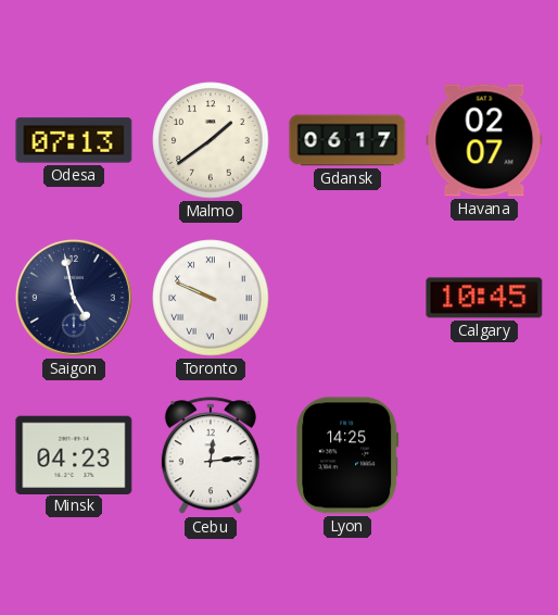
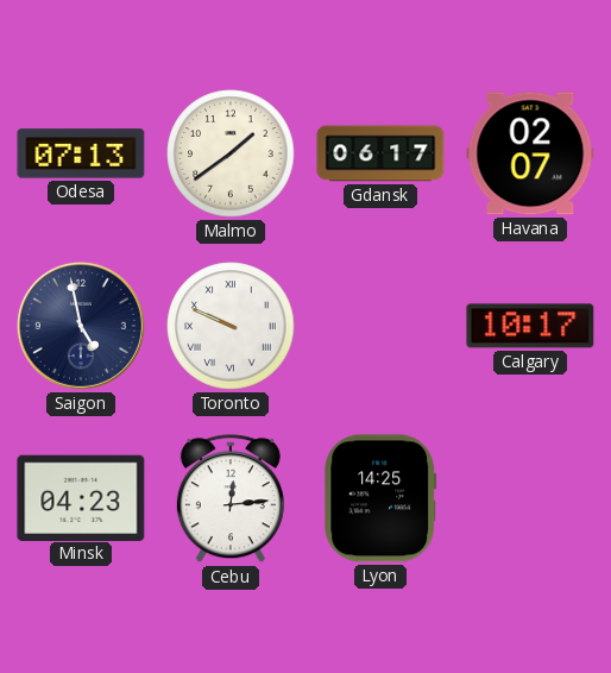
Calgary: 10:45 -> 10:17 (530, 326)
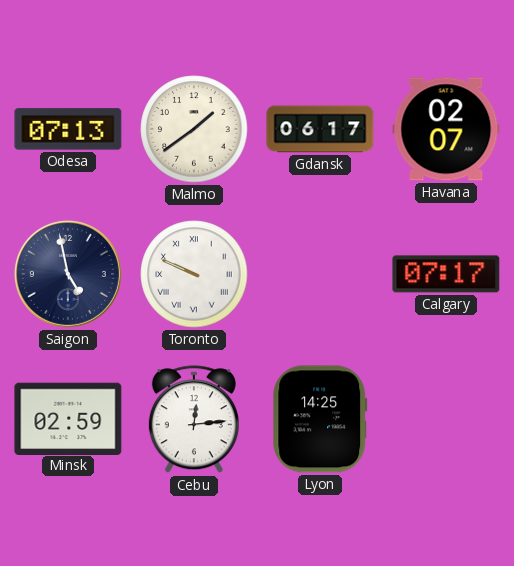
Calgary: 10:17 -> 07:17 (446, 274)
Minsk: 04:23 -> 02:59 (68, 418)
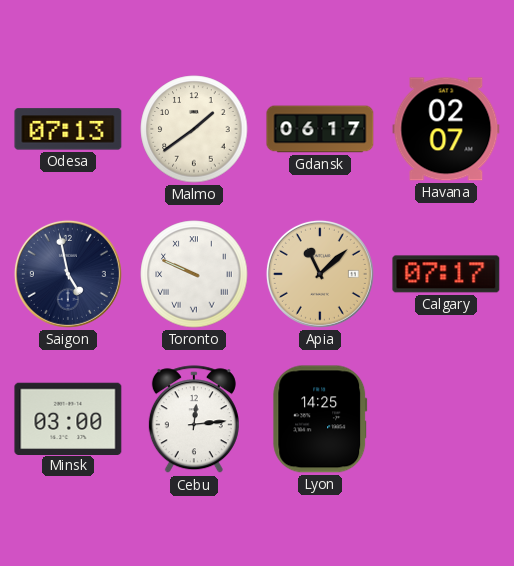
Apia: none -> 11:08 (320, 274)
Minsk: 02:59 -> 03:00 (68, 418)
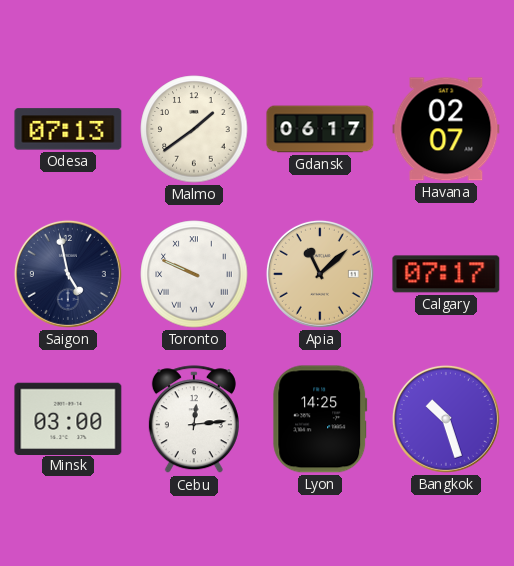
Bangkok: none -> 10:27 (446, 419)
